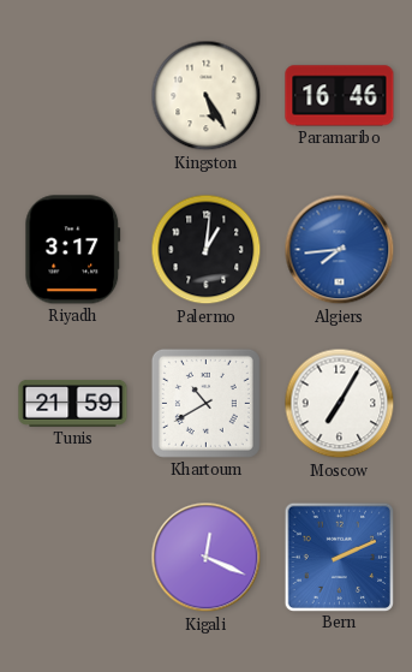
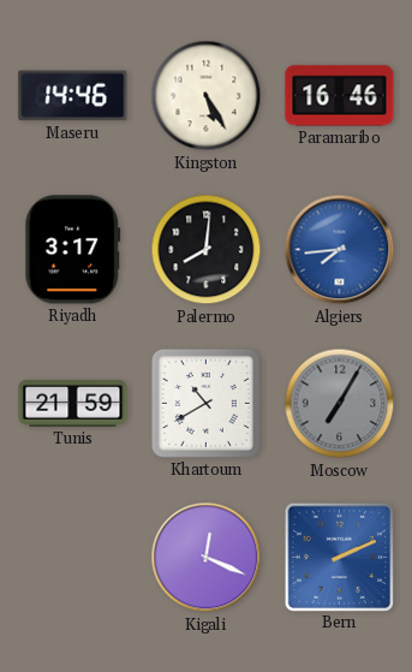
Maseru: none -> 14:46 (73, 96)
Palermo: 1:01 -> 8:01 (207, 250)
Moscow dial: white -> grey (340, 404)
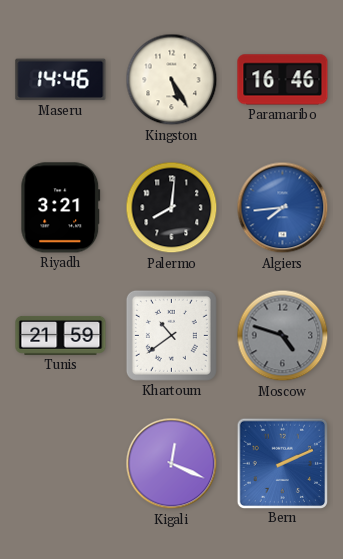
Riyadh: 3:17 -> 3:21 (61, 208)
Khartoum: 10:40 -> 10:39 (171, 335)
Moscow: 7:05 -> 4:48 (283, 336)
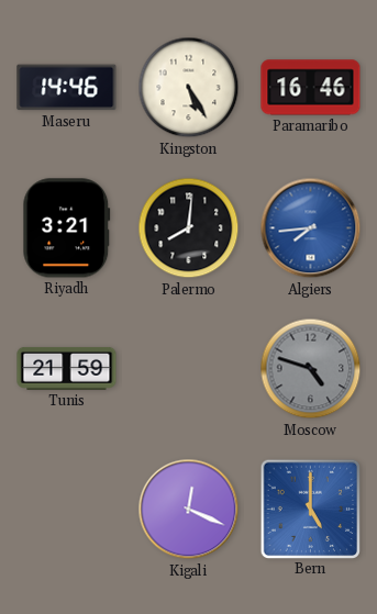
Khartoum: 10:39 -> none (171, 335)
Bern: 2:11 -> 5:00 (310, 509)
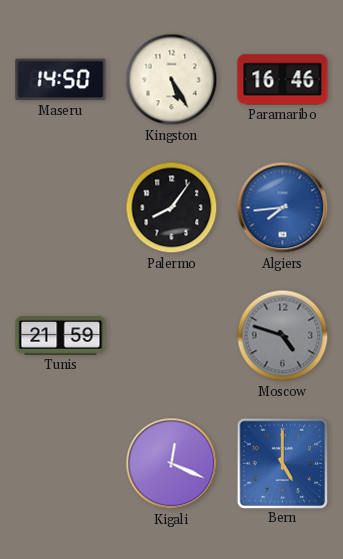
Maseru: 14:46 -> 14:50 (61, 80)
Riyadh: 3:21 -> none (67, 228)
Palermo: 8:01 -> 8:06 (172, 208)
